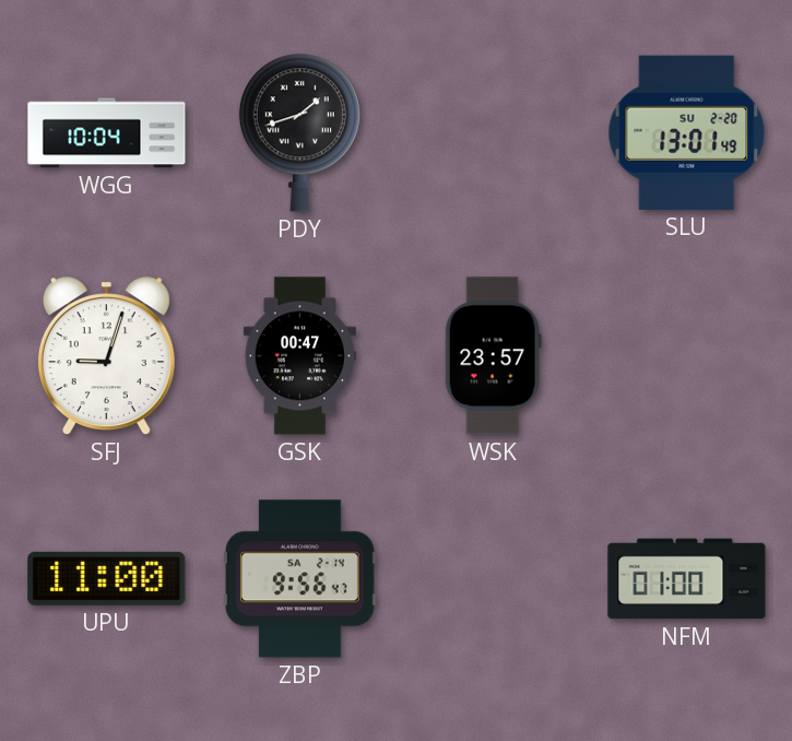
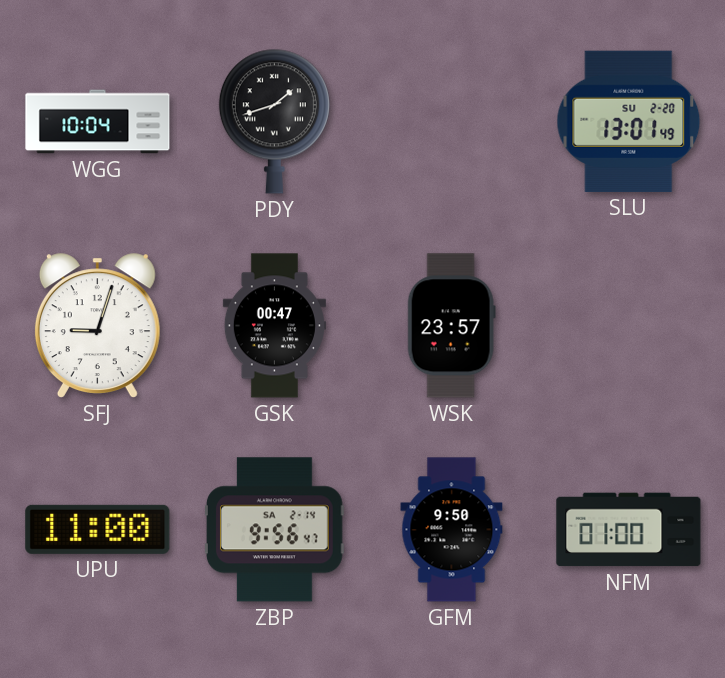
GFM: none -> 9:50 (452, 530)
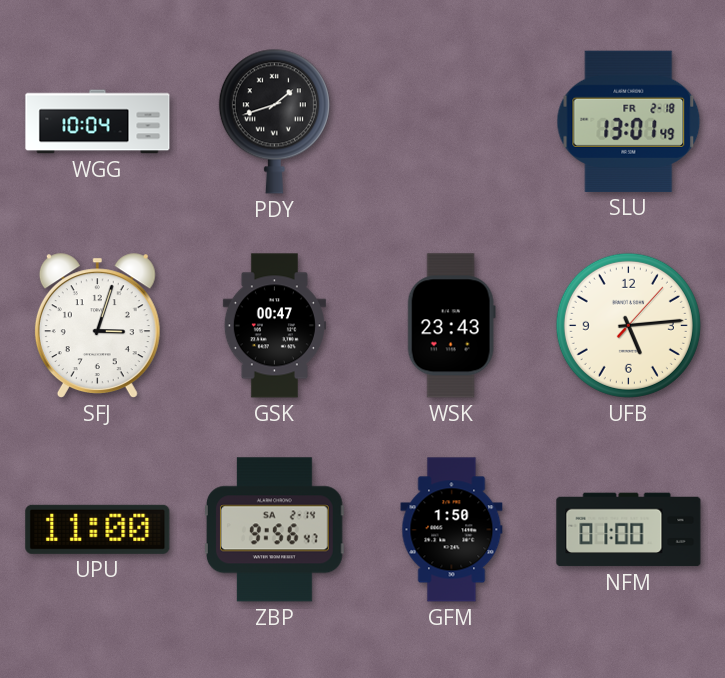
SLU date: SU 2-20 -> FR 2-18 (629, 121)
SFJ: 9:03 -> 3:03 (97, 326)
WSK: 23:57 -> 23:43 (451, 326)
UFB: none -> 5:14 (628, 325)
GFM: 9:50 -> 1:50 (452, 530)
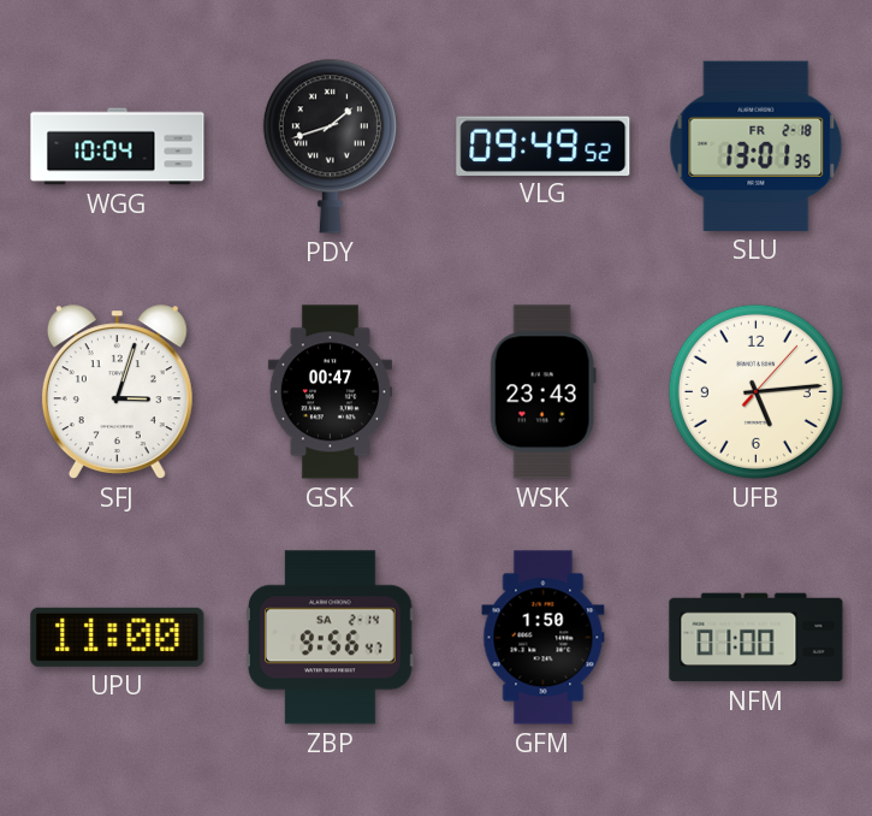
VLG: none -> 09:49 (544, 146)
SLU: 13:01:49 -> 13:01:35 (757, 146)
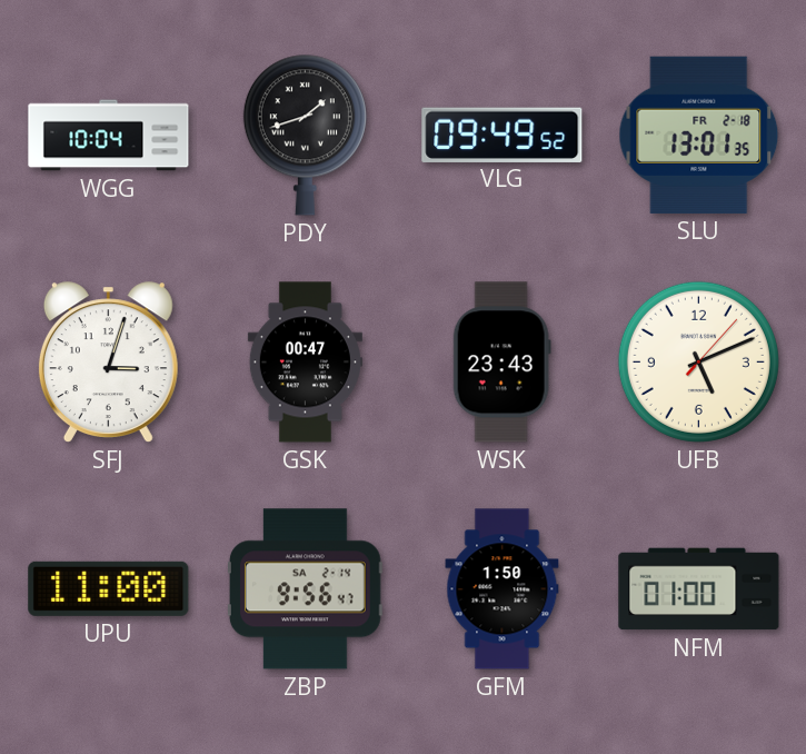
UFB: 5:14 -> 5:11 (698, 361)
